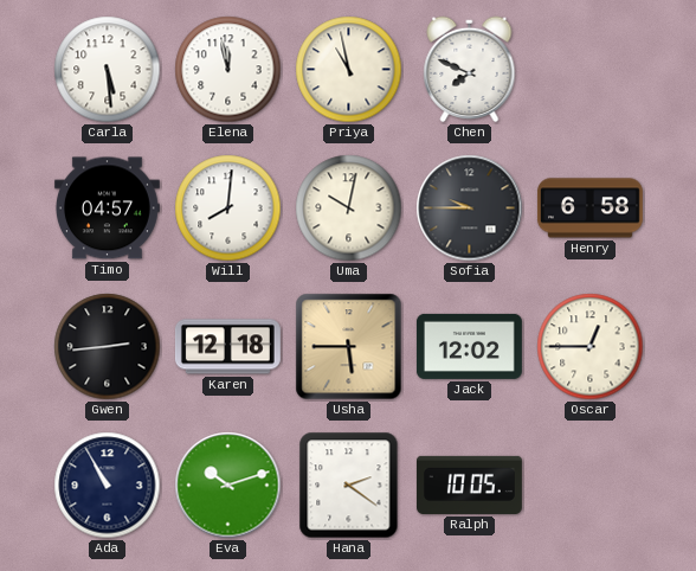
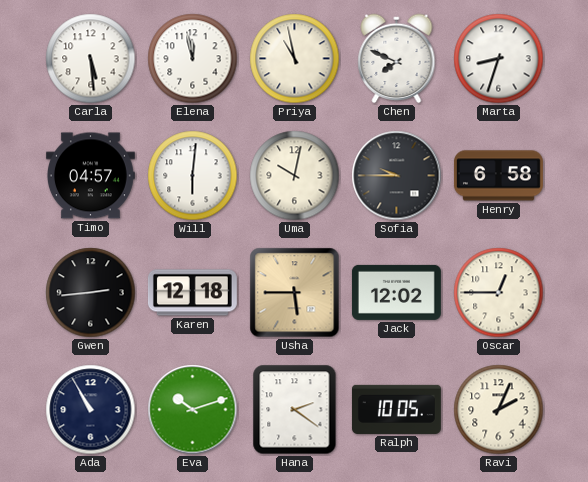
Marta: none -> 8:33 (499, 59)
Will: 8:01 -> 6:01 (193, 176)
Ravi: none -> 2:04 (499, 410)
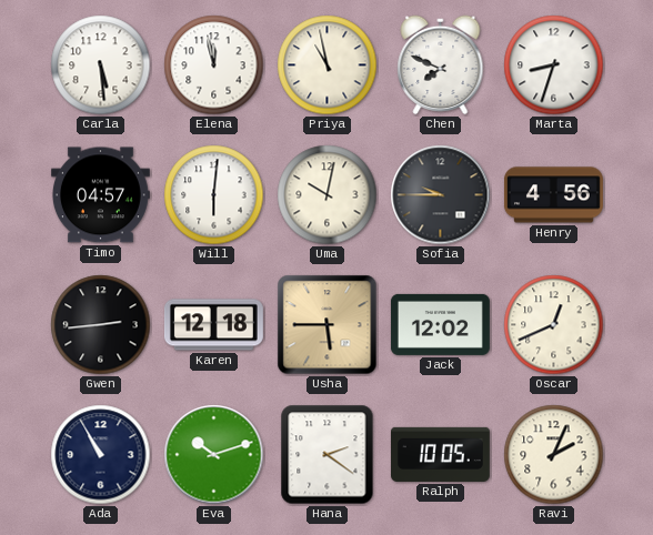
Henry: 6:58 -> 4:56 (553, 195)
Oscar: 12:45 -> 12:41 (554, 325)
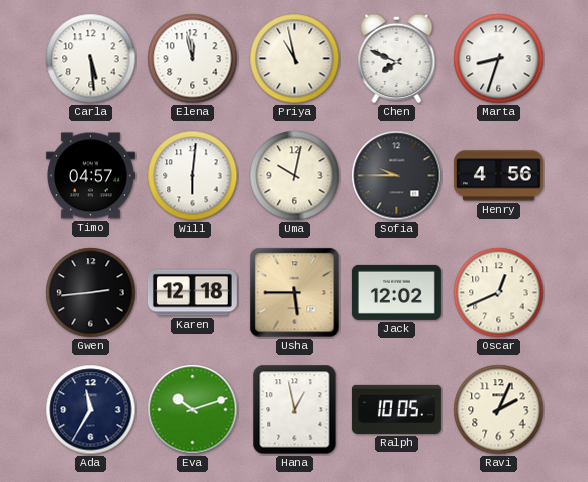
Ada: 10:55 -> 11:35 (91, 410)
Hana: 2:21 -> 12:58 (295, 410)
